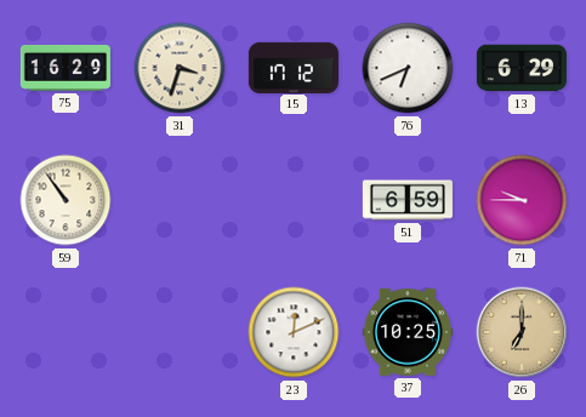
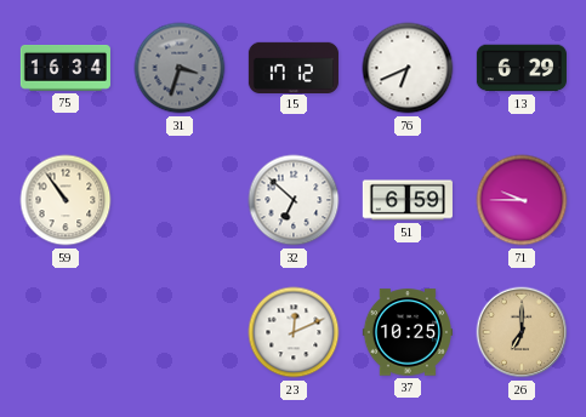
75: 16:29 -> 16:34 (66, 69)
31 dial: cream -> grey (180, 68)
32: none -> 6:52 (294, 200)
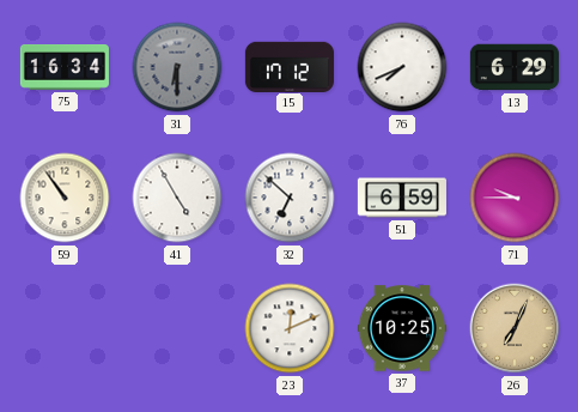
31: 3:33 -> 6:30 (177, 67)
76: 6:41 -> 7:41 (402, 67)
41: none -> 4:55 (177, 198)
26: 7:00 -> 7:04 (515, 328)
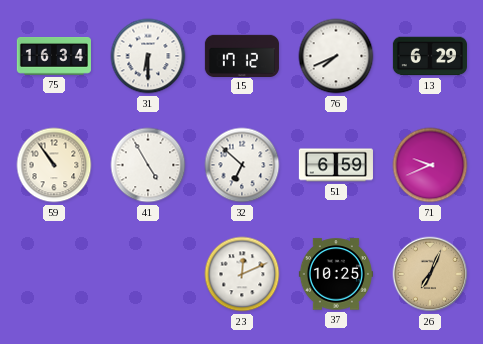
31 dial: grey -> white (148, 56)
71: 9:45 -> 9:41 (430, 165)
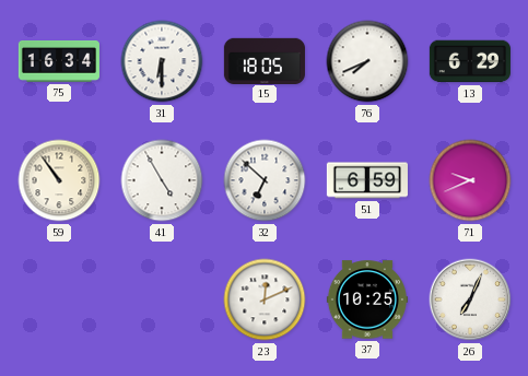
15: 17:12 -> 18:05 (265, 60)
26 dial: champagne -> white (470, 299)
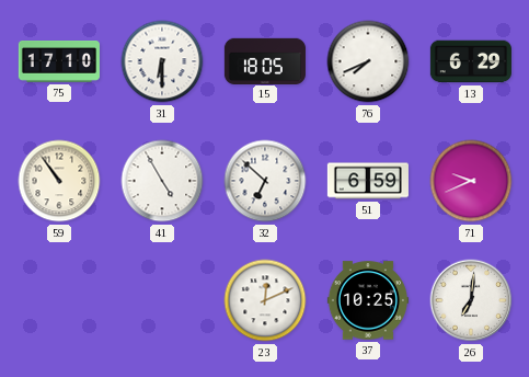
75: 16:34 -> 17:10 (59, 62)
26: 7:04 -> 7:01 (471, 300)
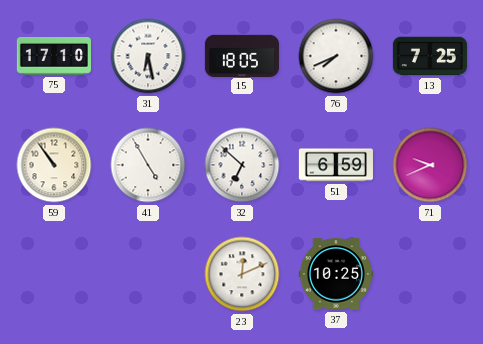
31: 6:30 -> 6:28 (148, 56)
13: 6:29 -> 7:25 (430, 56)
26: 7:01 -> none (471, 300)
